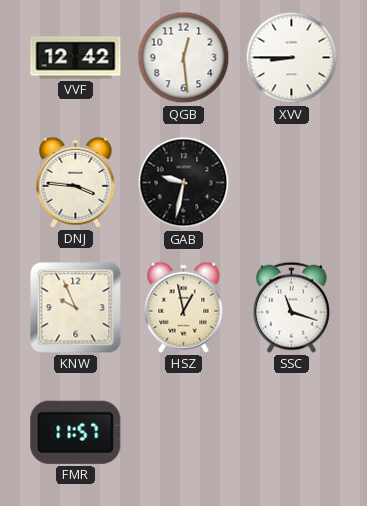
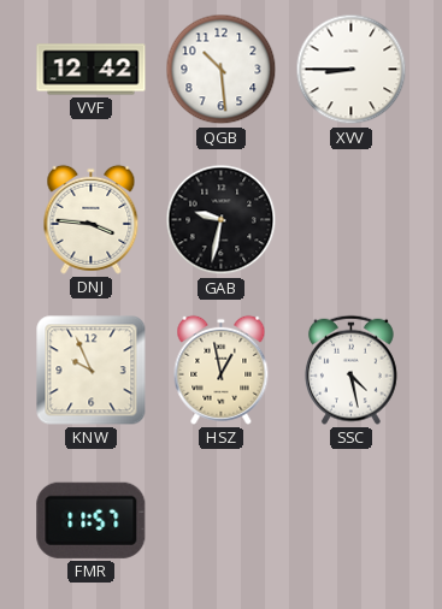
QGB: 12:29 -> 10:29 (222, 70)
SSC: 11:18 -> 4:28 (350, 369)
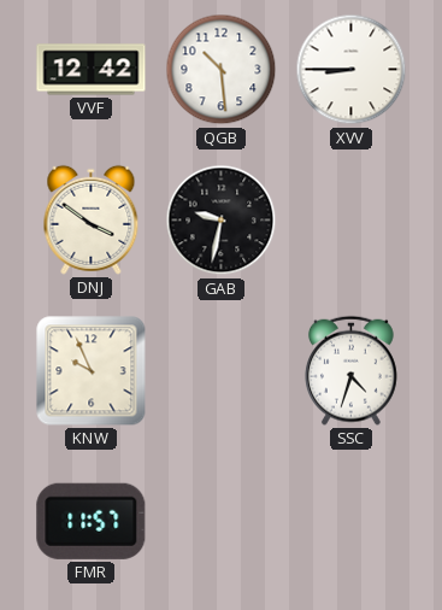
DNJ: 3:46 -> 3:51 (92, 219)
HSZ: 12:58 -> none (222, 369)
SSC: 4:28 -> 4:33 (350, 370)
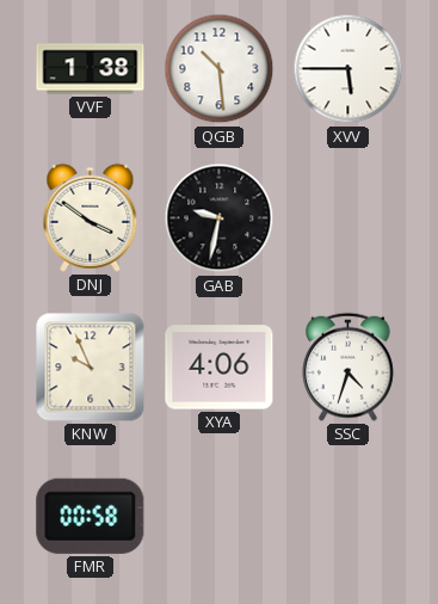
VVF: 12:42 -> 1:38 (91, 69)
XVV: 8:45 -> 5:45 (348, 69)
XYA: none -> 4:06 (220, 368)
FMR: 11:57 -> 00:58 (91, 516)
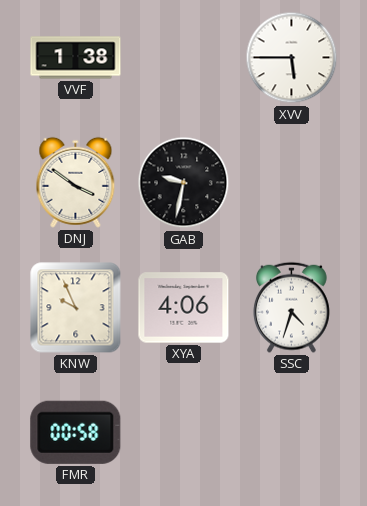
QGB: 10:29 -> none (220, 69)
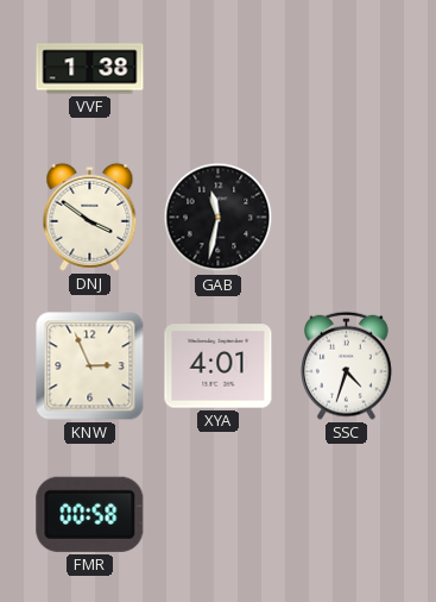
XVV: 5:45 -> none (292, 58)
GAB: 9:32 -> 11:32 (219, 218)
KNW: 9:56 -> 2:56 (90, 366)
XYA: 4:06 -> 4:01 (219, 366)
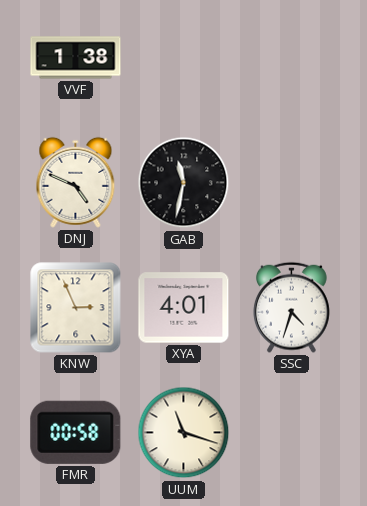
DNJ: 3:51 -> 4:49 (76, 182)
UUM: none -> 11:18 (184, 433)
